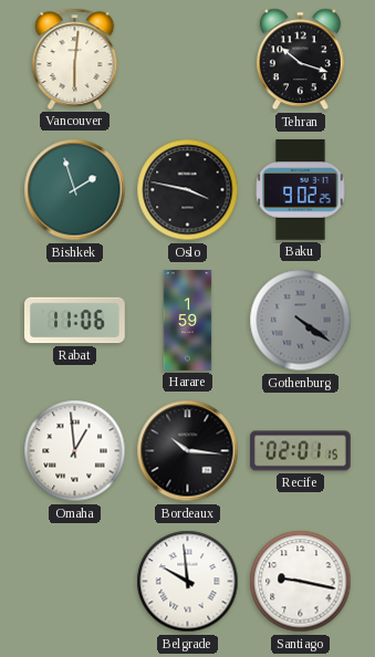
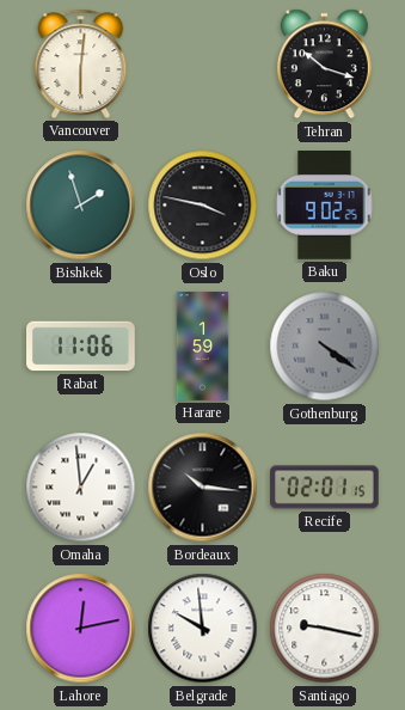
Lahore: none -> 12:13 (81, 629)
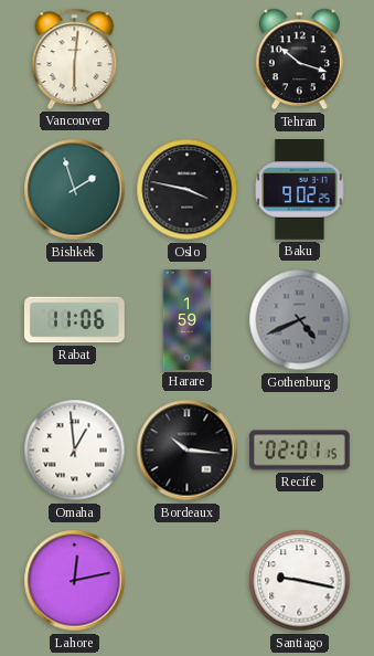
Gothenburg: 4:21 -> 4:41 (300, 320)
Belgrade: 9:59 -> none (203, 629)
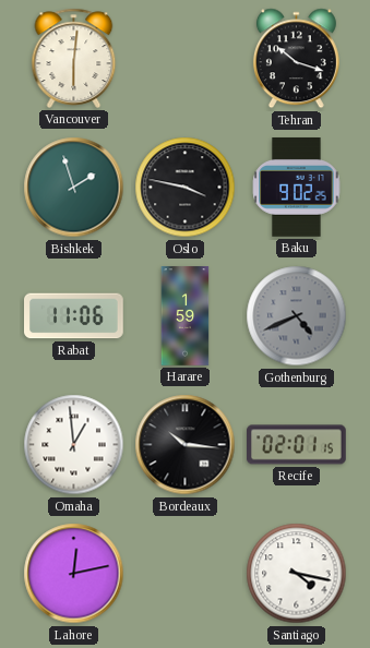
Santiago: 9:17 -> 4:17 (297, 574)
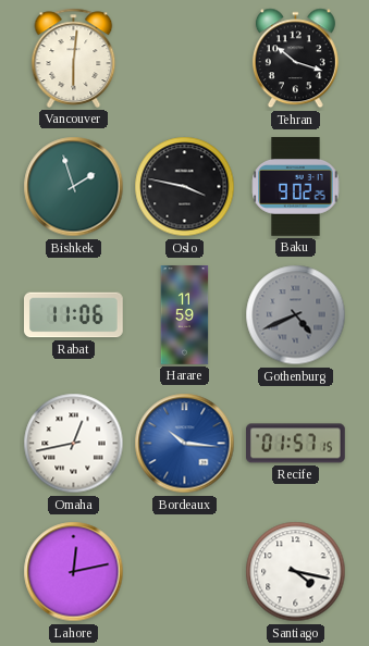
Harare: 1:59 -> 11:59 (185, 315)
Omaha: 12:59 -> 12:43 (74, 444)
Bordeaux dial: black -> blue (185, 444)
Recife: 02:01 -> 01:57 (296, 444)
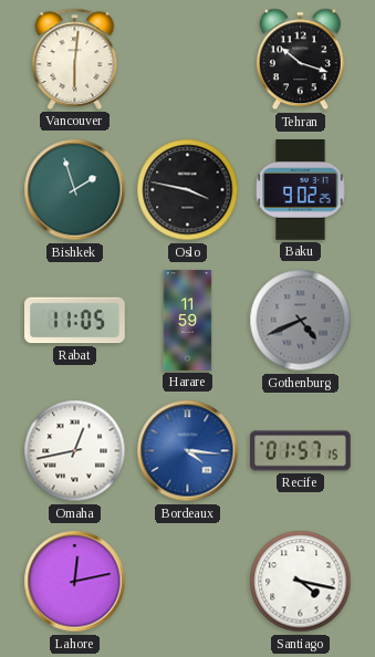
Rabat: 11:06 -> 11:05 (75, 321)
Bordeaux: 10:16 -> 4:16 (188, 451)
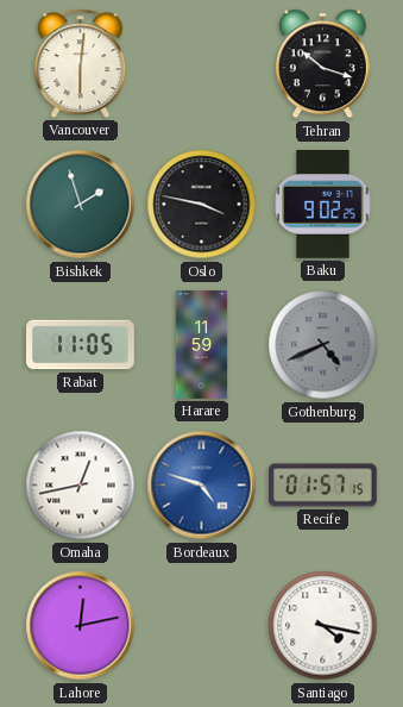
Bordeaux: 4:16 -> 4:48 (202, 486)
